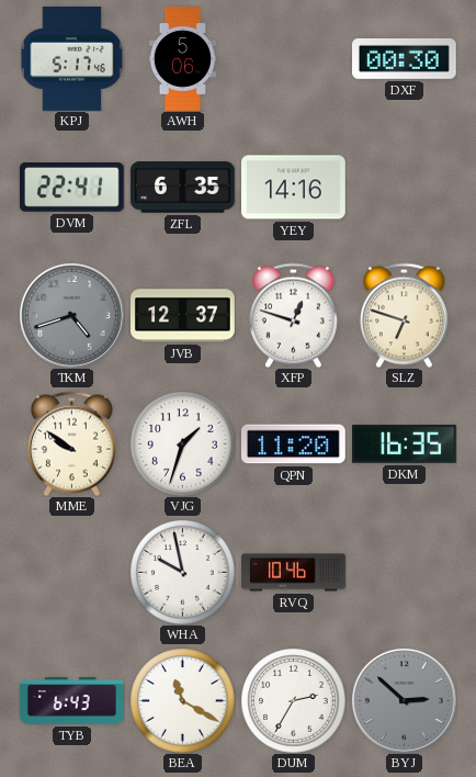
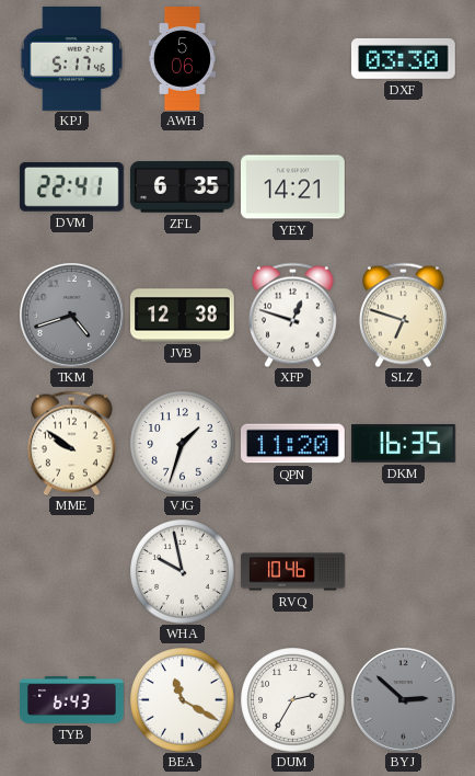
DXF: 00:30 -> 03:30 (404, 58)
YEY: 14:16 -> 14:21 (293, 187)
JVB: 12:37 -> 12:38 (183, 316)
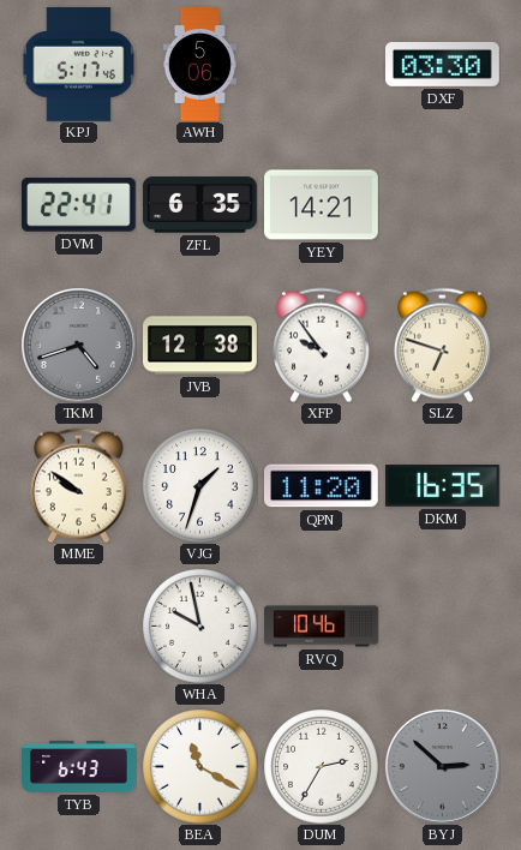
XFP: 12:48 -> 9:54 (321, 345)
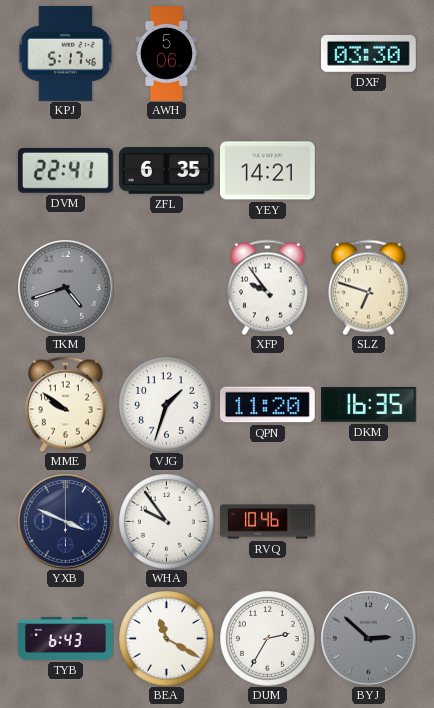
JVB: 12:38 -> none (200, 346)
YXB: none -> 3:49 (65, 521)
WHA: 9:58 -> 9:54 (166, 521)
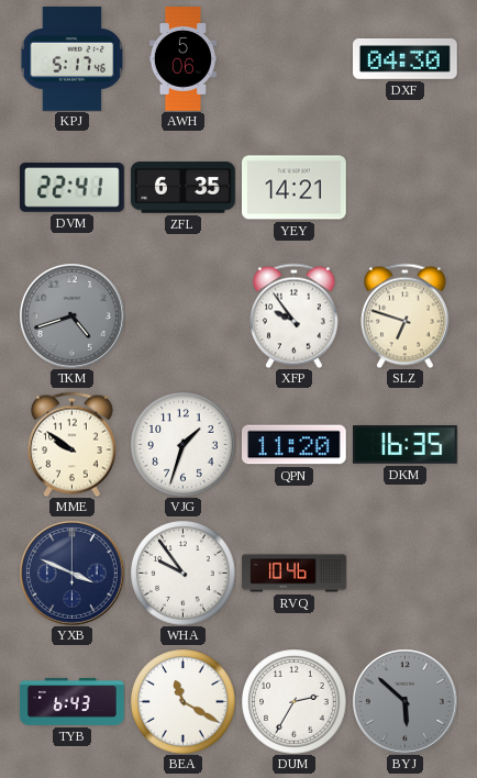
DXF: 03:30 -> 04:30 (406, 58)
BYJ: 2:52 -> 5:52 (404, 701)
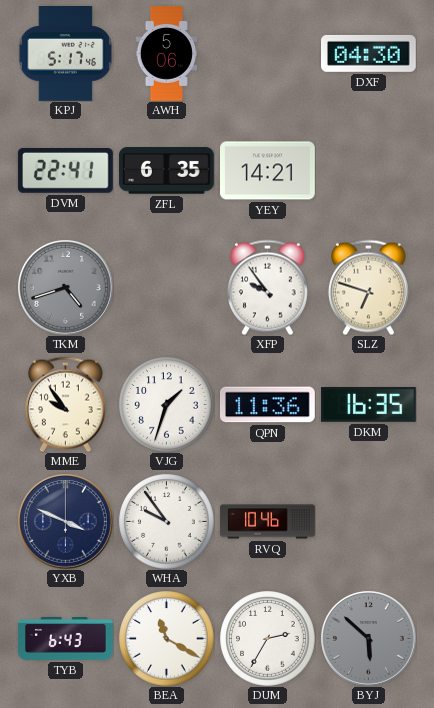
MME: 9:51 -> 9:54 (65, 404)
QPN: 11:20 -> 11:36 (268, 405)
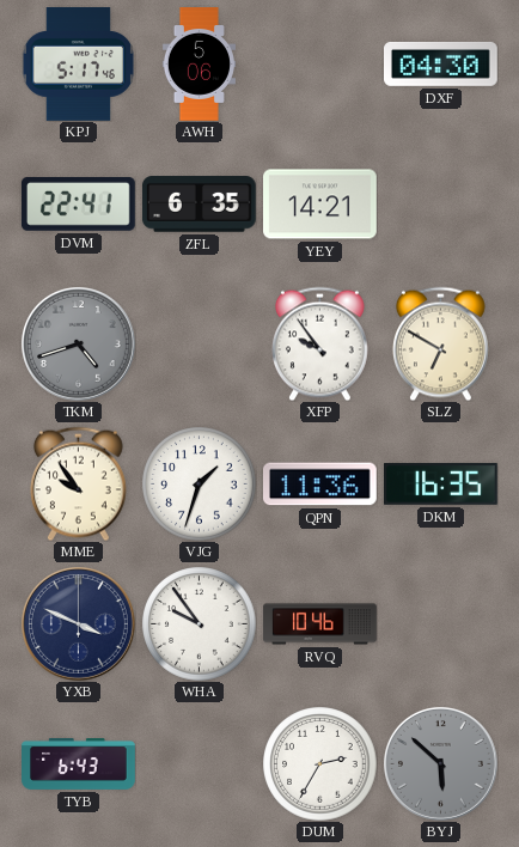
SLZ: 6:48 -> 6:50 (440, 343)
BEA: 11:20 -> none (166, 638)
